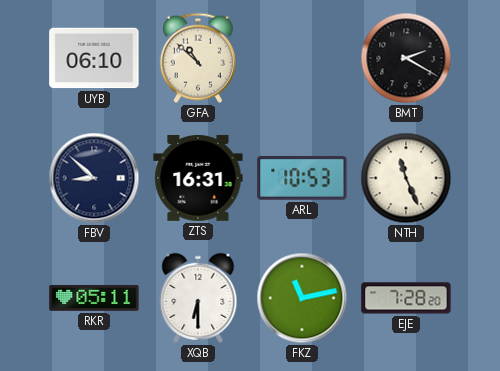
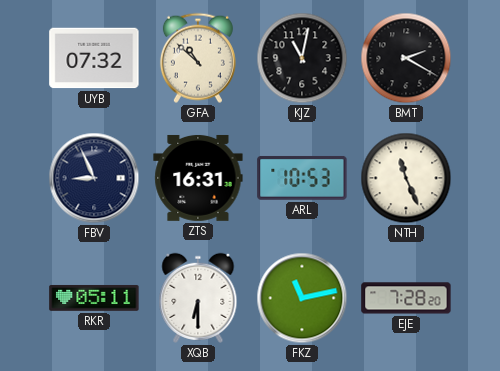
UYB: 06:10 -> 07:32 (94, 58)
KJZ: none -> 11:02 (302, 58)
FBV: 8:52 -> 8:56 (94, 178)
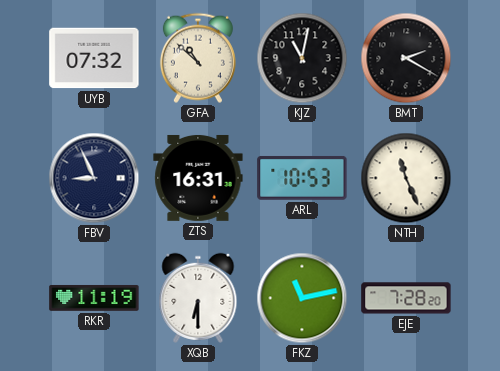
RKR: 05:11 -> 11:19 (94, 298)
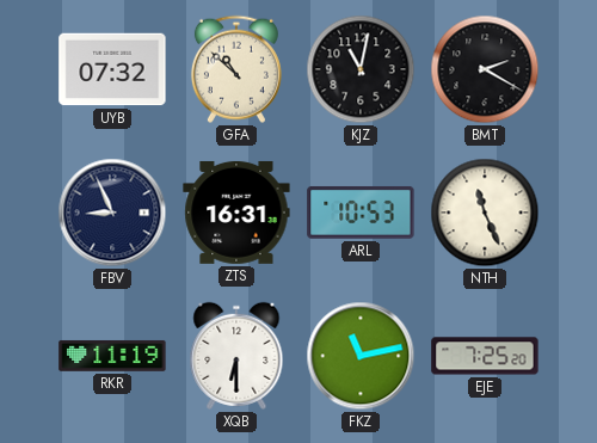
EJE: 7:28 -> 7:25 (485, 356)
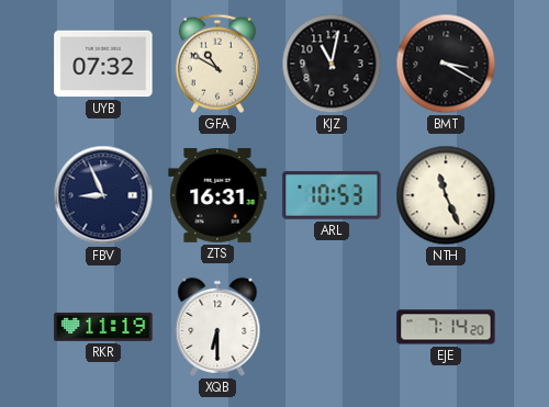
GFA: 10:52 -> 10:50 (217, 64)
BMT: 2:20 -> 3:20 (446, 64)
FKZ: 11:13 -> none (361, 356)
EJE: 7:25 -> 7:14 (446, 327)
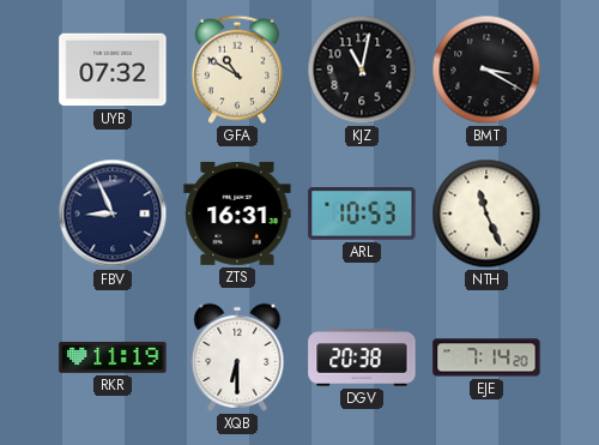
DGV: none -> 20:38 (362, 357)
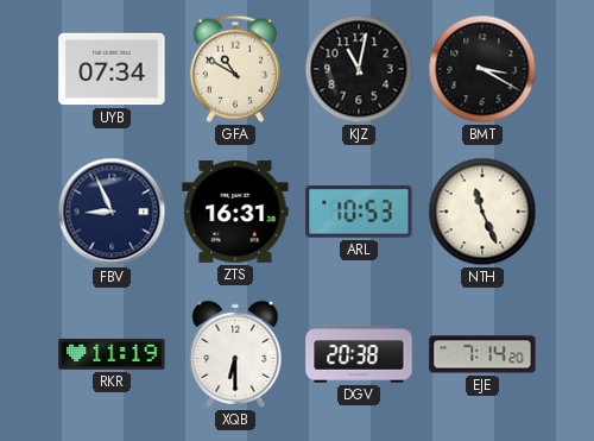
UYB: 07:32 -> 07:34 (112, 69)
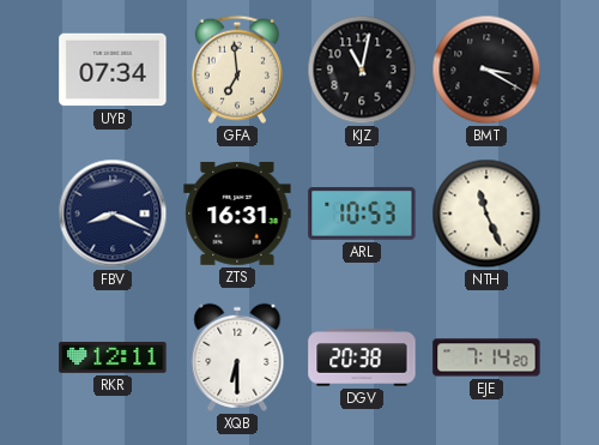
GFA: 10:50 -> 6:59 (237, 70)
FBV: 8:56 -> 8:19 (113, 214)
RKR: 11:19 -> 12:11 (113, 357)
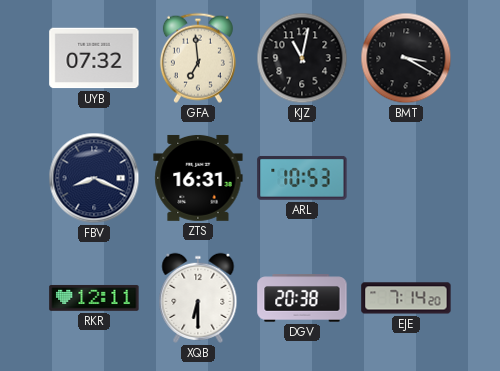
UYB: 07:34 -> 07:32 (94, 58)
NTH: 11:26 -> none (486, 214)
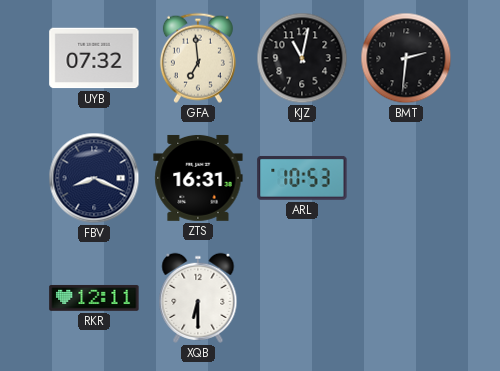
BMT: 3:20 -> 2:31 (406, 58)
DGV: 20:38 -> none (302, 298)
EJE: 7:14 -> none (406, 298)
